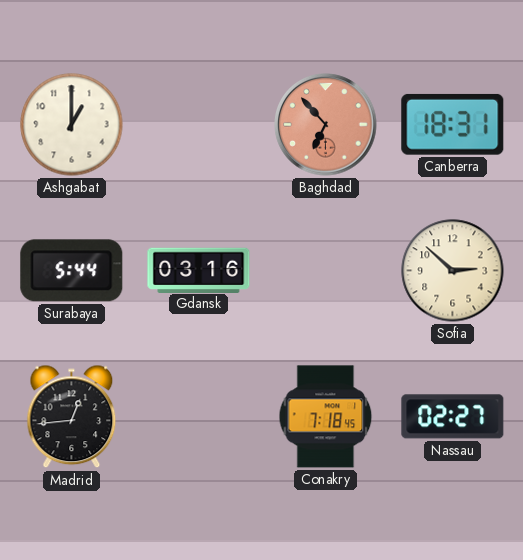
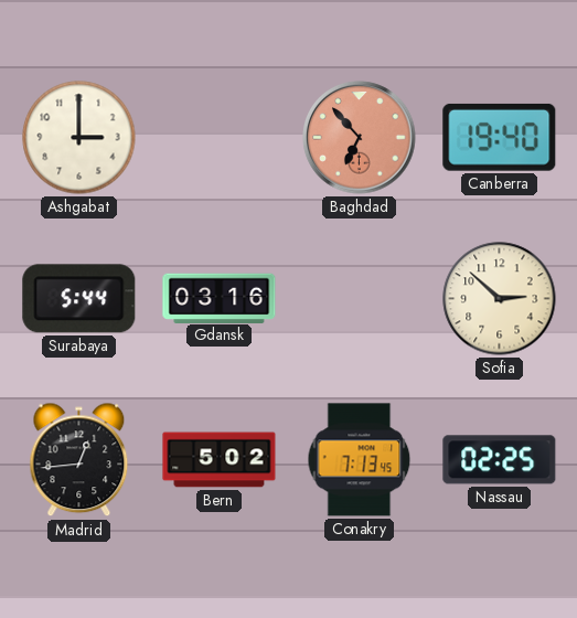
Ashgabat: 1:00 -> 3:00 (79, 138)
Canberra: 18:31 -> 19:40 (500, 137)
Bern: none -> 5:02 (220, 460)
Conakry: 7:18 -> 7:13 (360, 460)
Nassau: 02:27 -> 02:25 (500, 460)
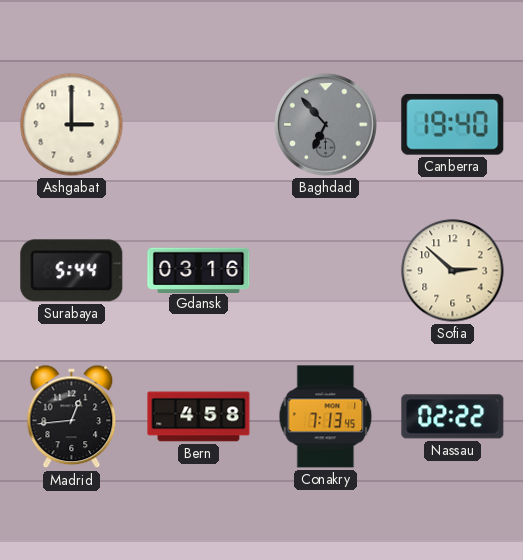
Baghdad dial: salmon -> grey (326, 125)
Bern: 5:02 -> 4:58 (199, 417)
Nassau: 02:25 -> 02:22 (453, 417)
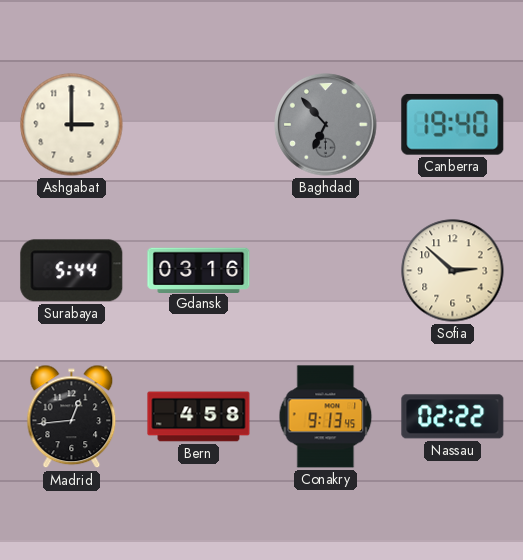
Conakry: 7:13 -> 9:13 (326, 417)
